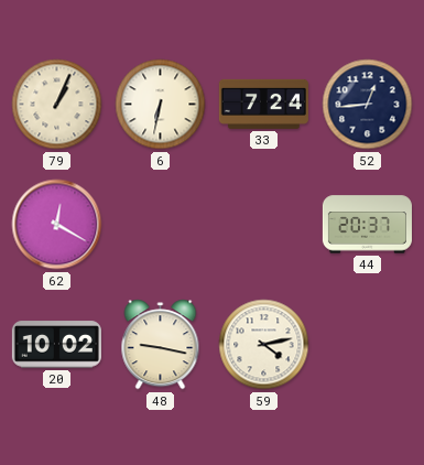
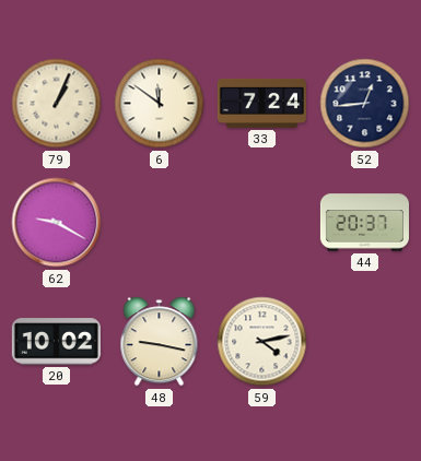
6: 6:32 -> 11:51 (160, 104)
62: 12:20 -> 9:20 (57, 223)
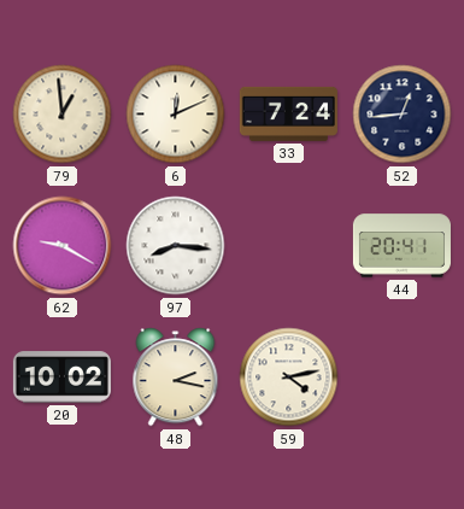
79: 1:04 -> 12:59 (63, 115)
6: 11:51 -> 12:11 (176, 115)
97: none -> 8:16 (176, 246)
44: 20:37 -> 20:41 (401, 246)
48: 9:17 -> 2:17 (176, 378)
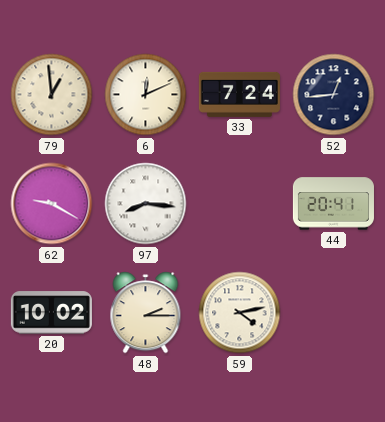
48: 2:17 -> 2:15 (146, 313)
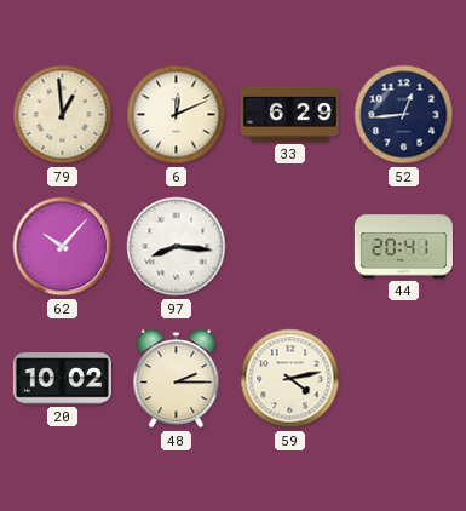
33: 7:24 -> 6:29 (289, 114)
62: 9:20 -> 10:07 (63, 247)
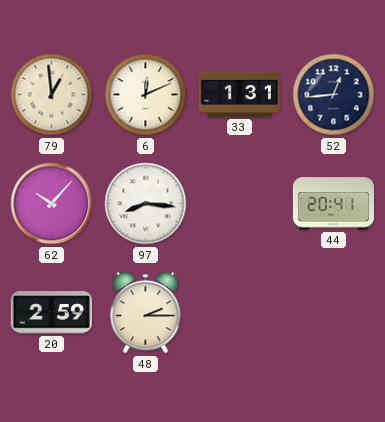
33: 6:29 -> 1:31 (239, 94)
20: 10:02 -> 2:59 (51, 313)
59: 4:13 -> none (290, 379)
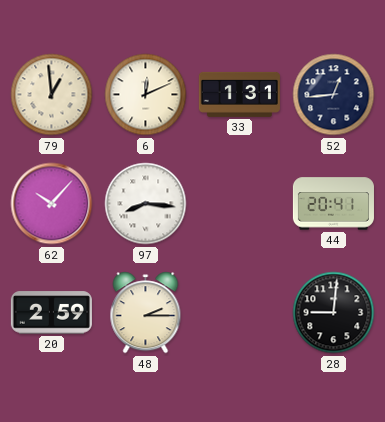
28: none -> 9:01 (334, 313)
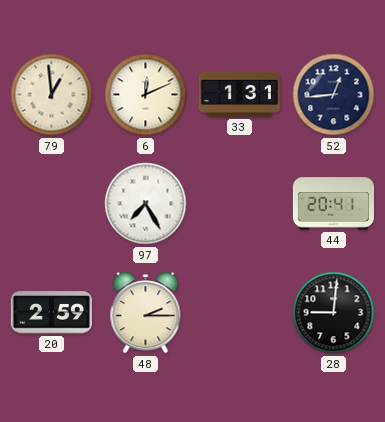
62: 10:07 -> none (52, 204)
97: 8:16 -> 7:25 (146, 204)
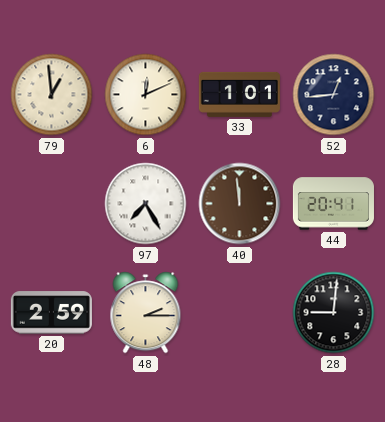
33: 1:31 -> 1:01 (239, 94)
40: none -> 11:59 (240, 204)
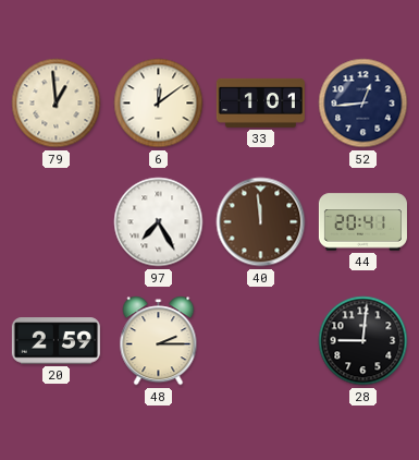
6: 12:11 -> 12:09 (159, 104)
